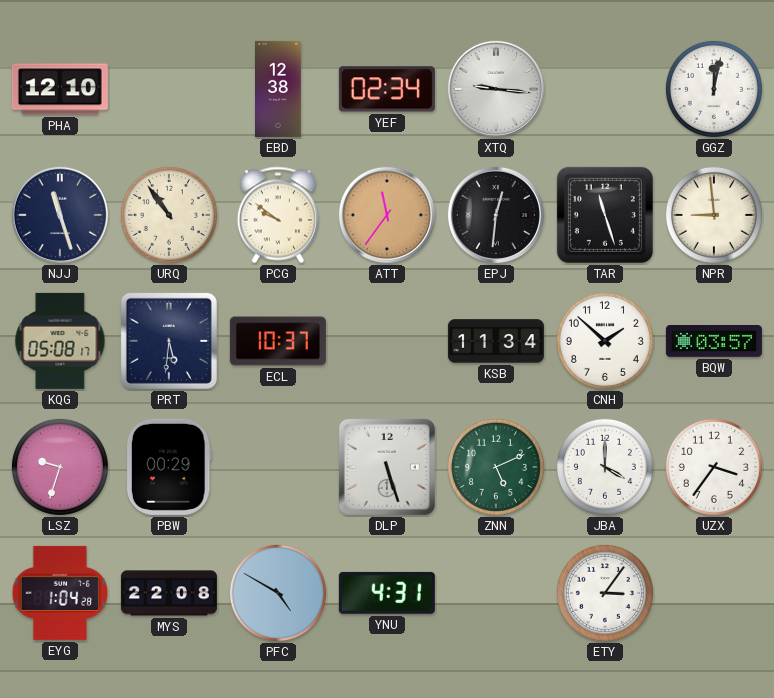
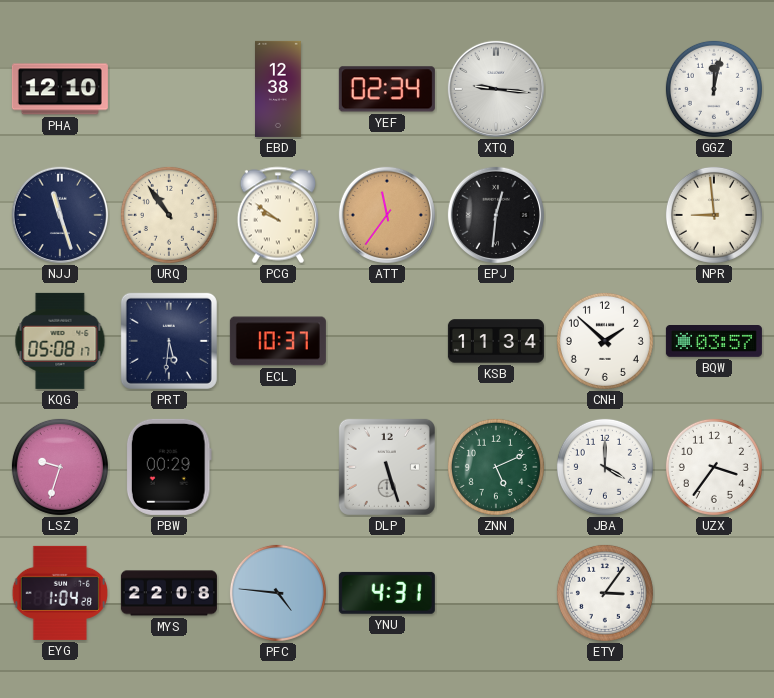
TAR: 11:27 -> none (605, 215)
PFC: 4:50 -> 4:46 (278, 593)
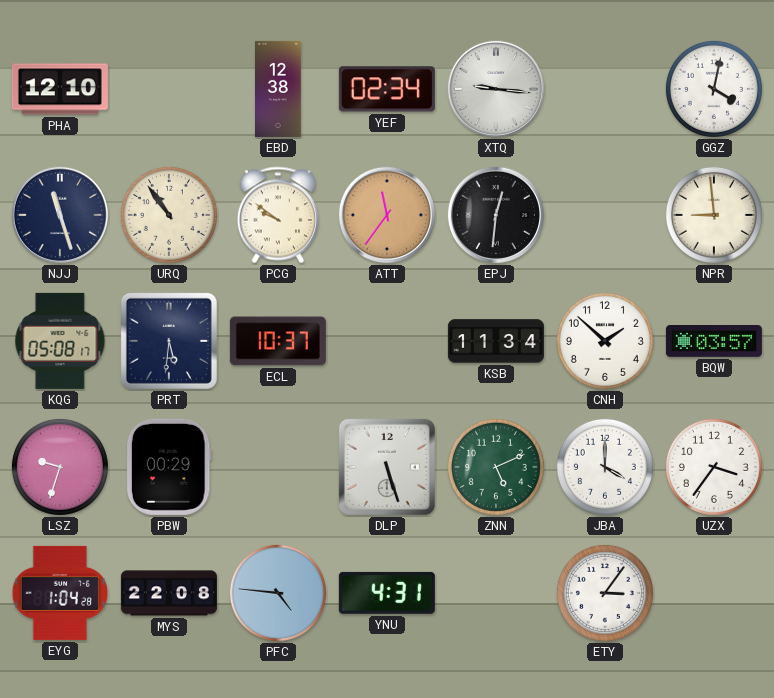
GGZ: 12:02 -> 4:02 (714, 89)
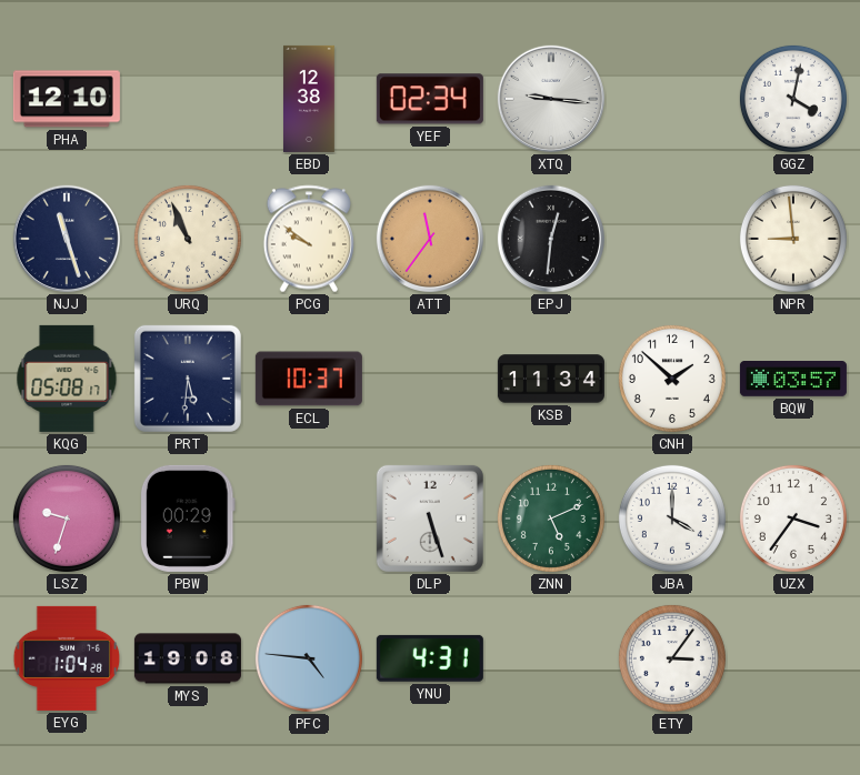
URQ: 10:54 -> 10:56 (188, 239)
MYS: 22:08 -> 19:08 (188, 658)
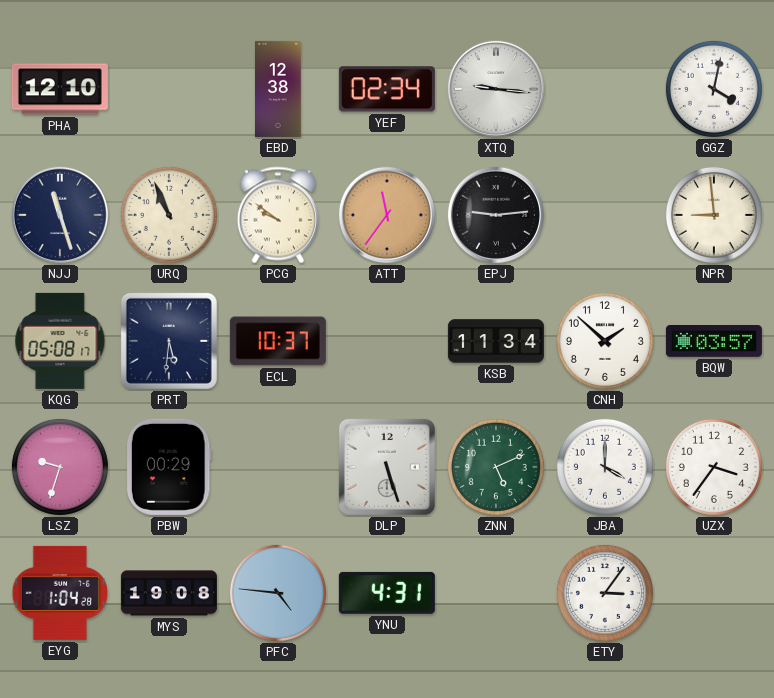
EPJ: 12:31 -> 9:14 (496, 215)
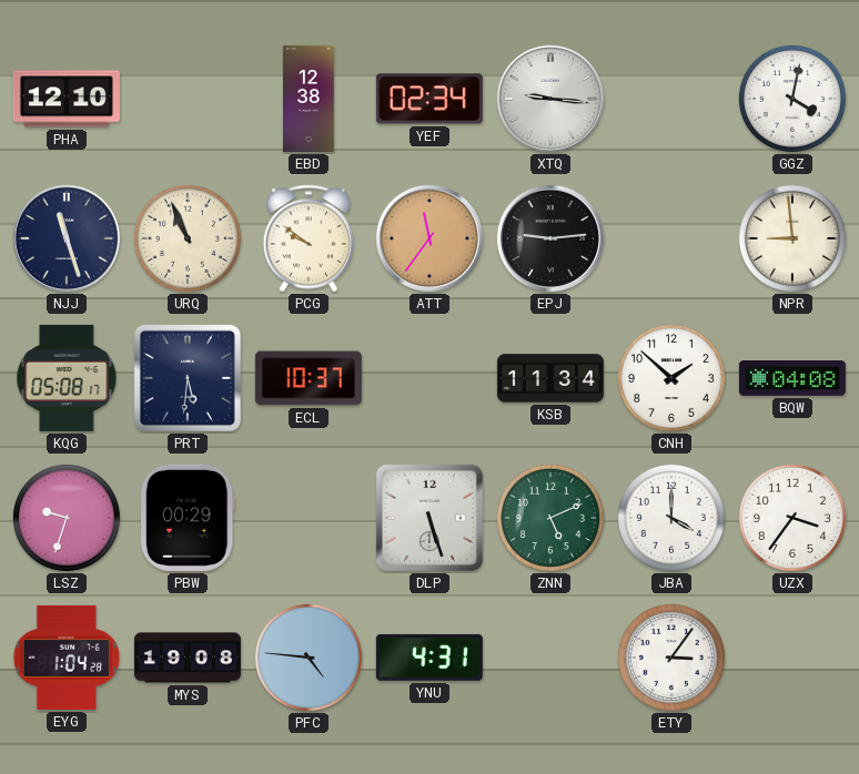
BQW: 03:57 -> 04:08 (792, 379)
